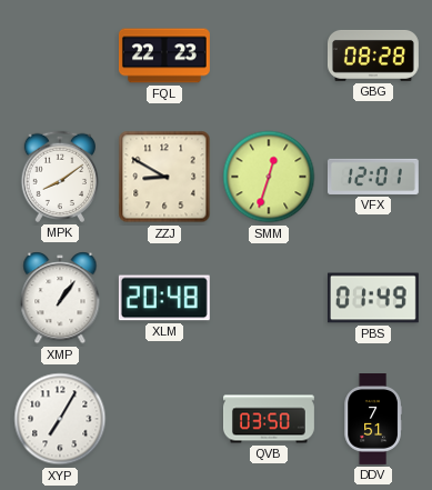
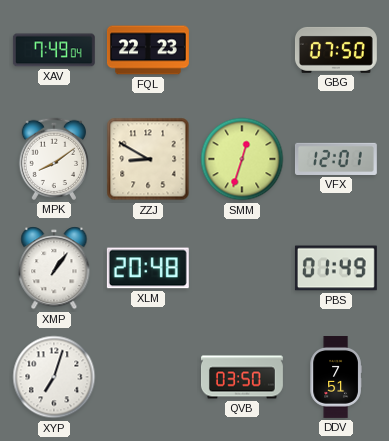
XAV: none -> 7:49 (54, 50)
GBG: 08:28 -> 07:50 (336, 50)
XYP: 7:05 -> 7:03 (54, 377)
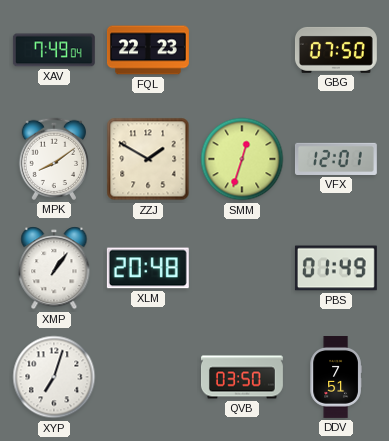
ZZJ: 8:50 -> 1:50 (148, 159)
